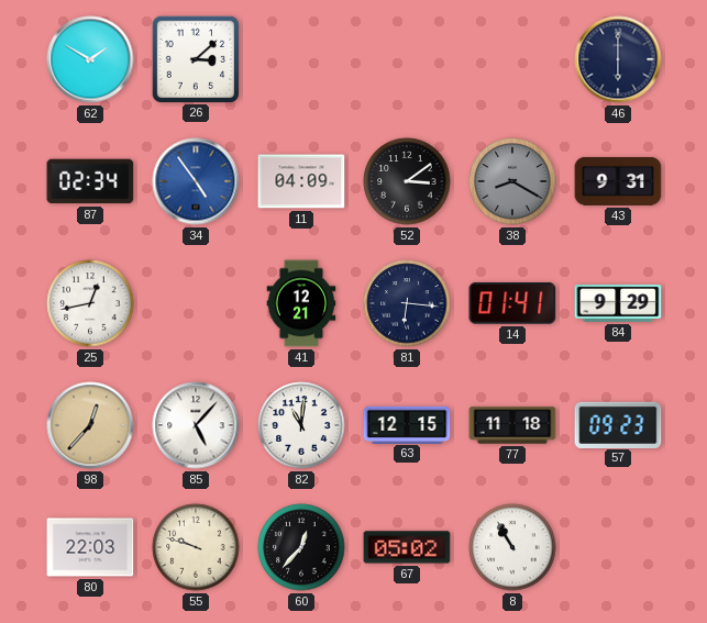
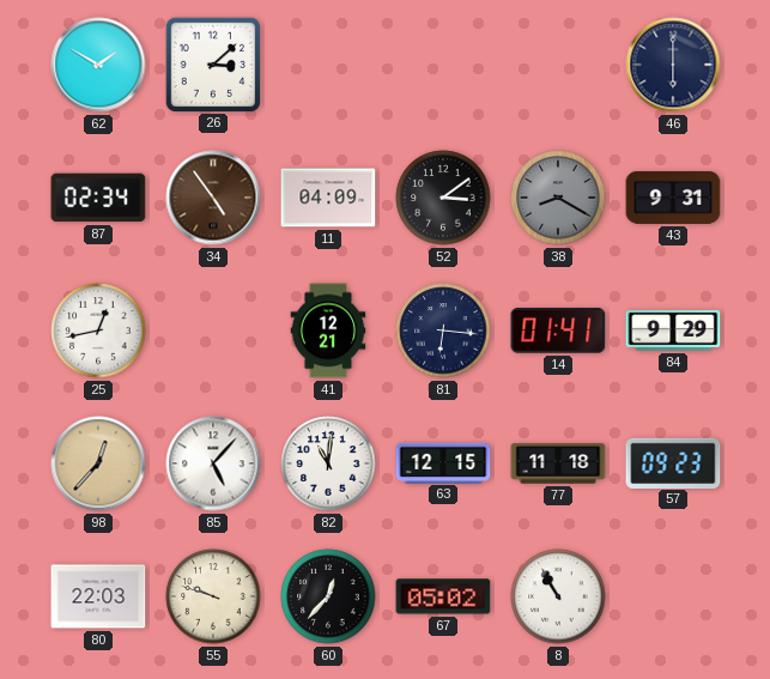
34 dial: blue -> brown (213, 198)
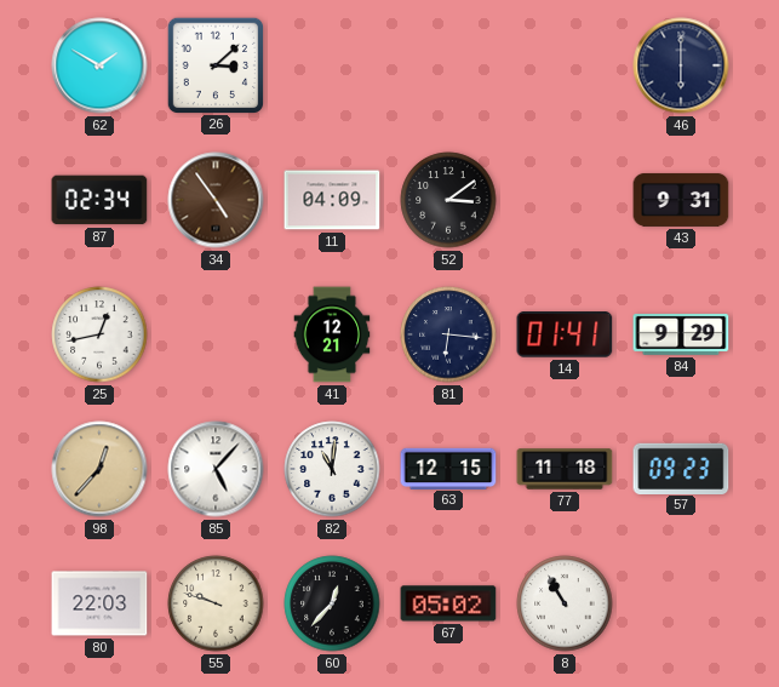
38: 8:20 -> none (558, 198)
